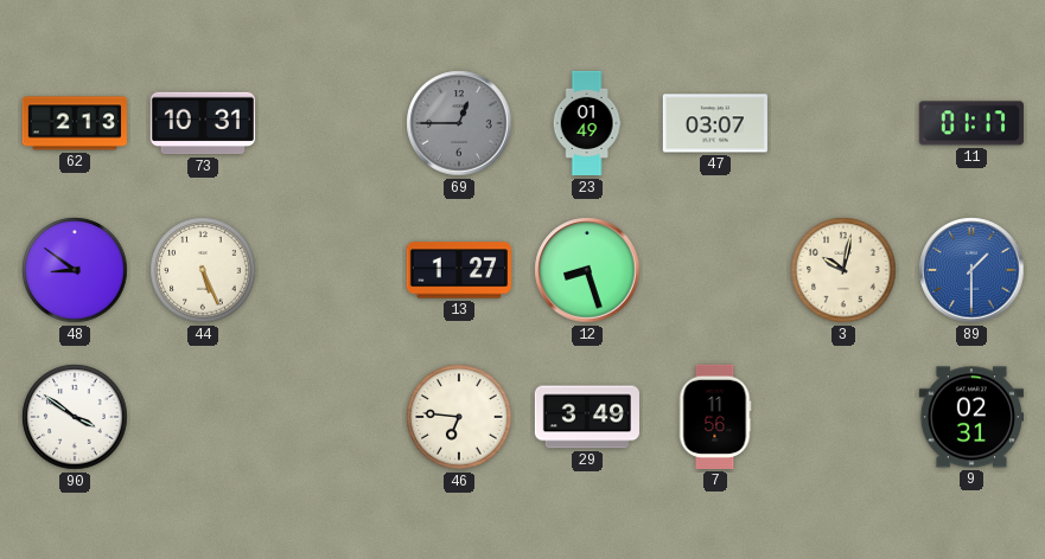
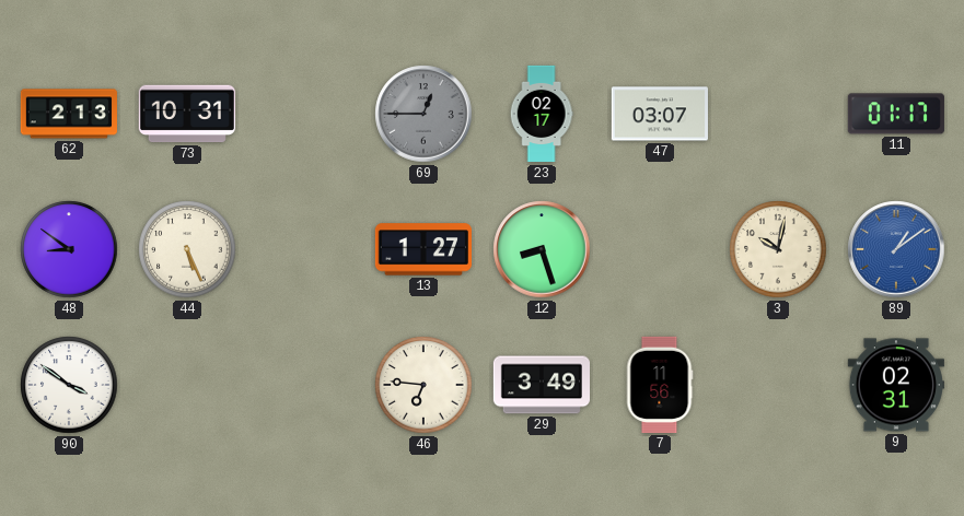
23: 01:49 -> 02:17 (542, 114)
89: 1:30 -> 1:09 (896, 249)
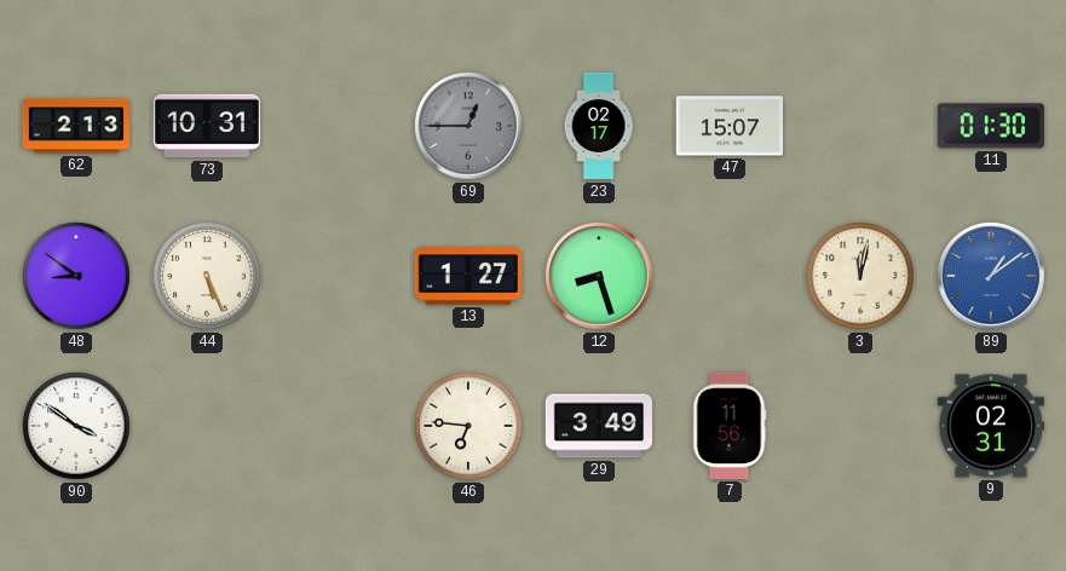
47: 03:07 -> 15:07 (730, 126)
11: 01:17 -> 01:30 (991, 126)
3: 10:02 -> 12:02 (860, 276)
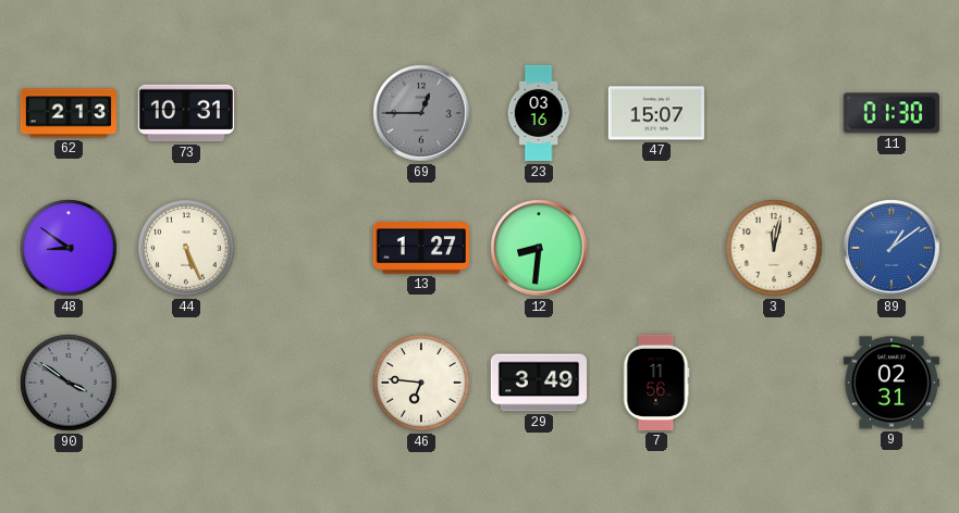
23: 02:17 -> 03:16 (539, 113)
12: 8:27 -> 8:31 (539, 248)
90 dial: white -> grey (69, 383)
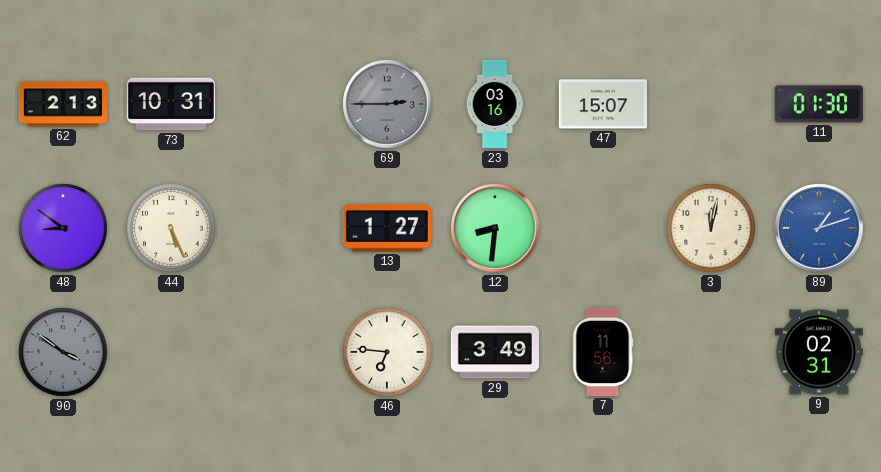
69: 12:45 -> 2:45 (387, 104)
89: 1:09 -> 1:12 (819, 228)
